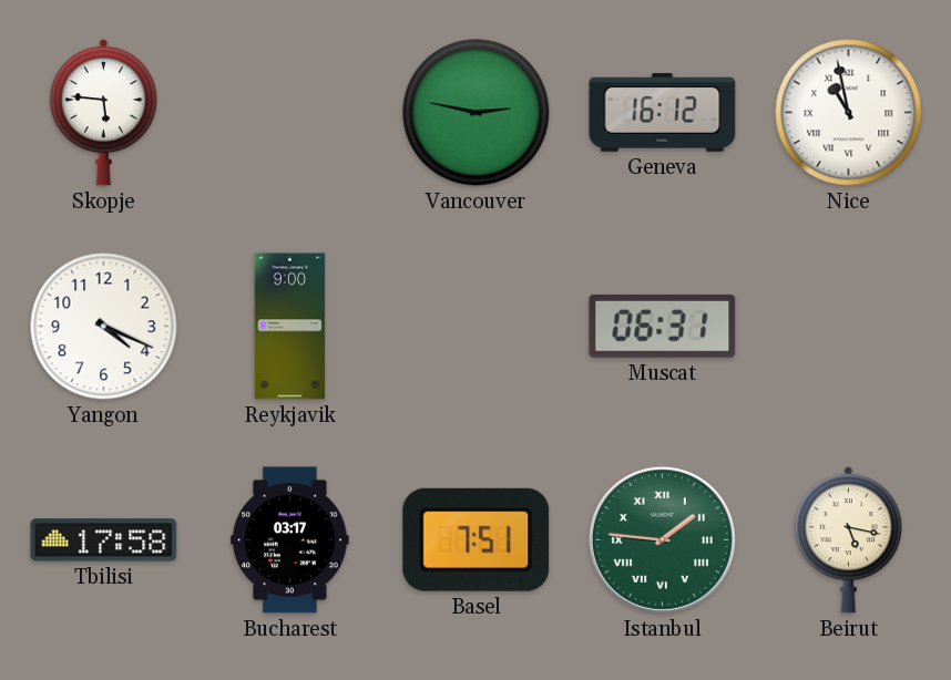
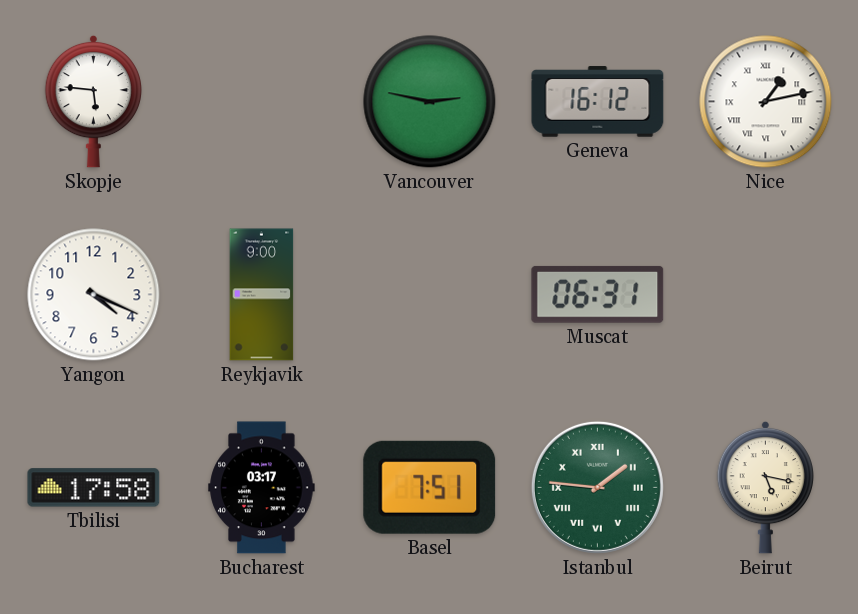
Nice: 10:58 -> 1:13 (766, 102)
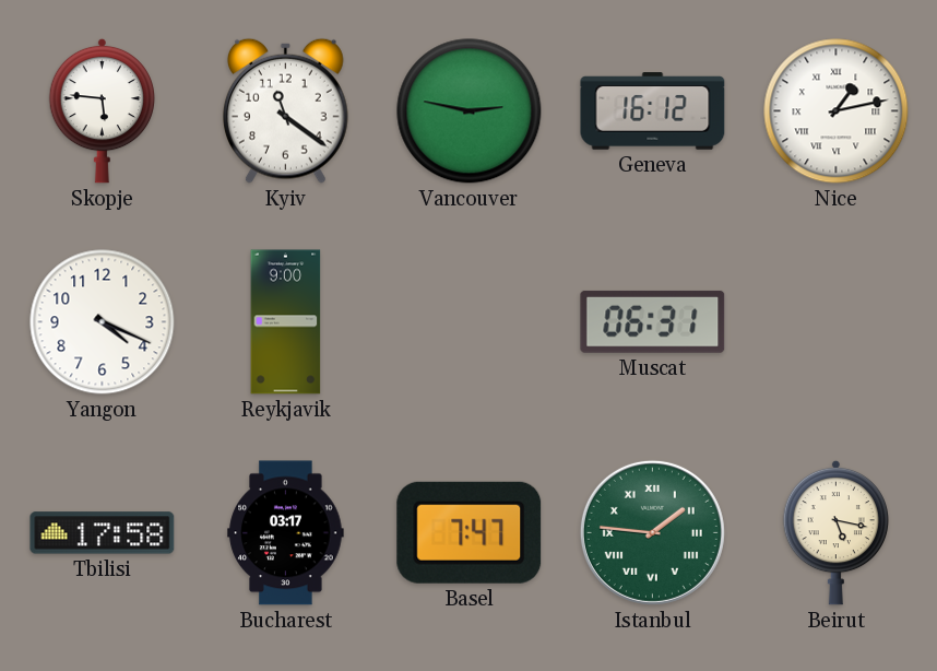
Kyiv: none -> 11:21 (285, 110)
Basel: 7:51 -> 7:47 (470, 532)
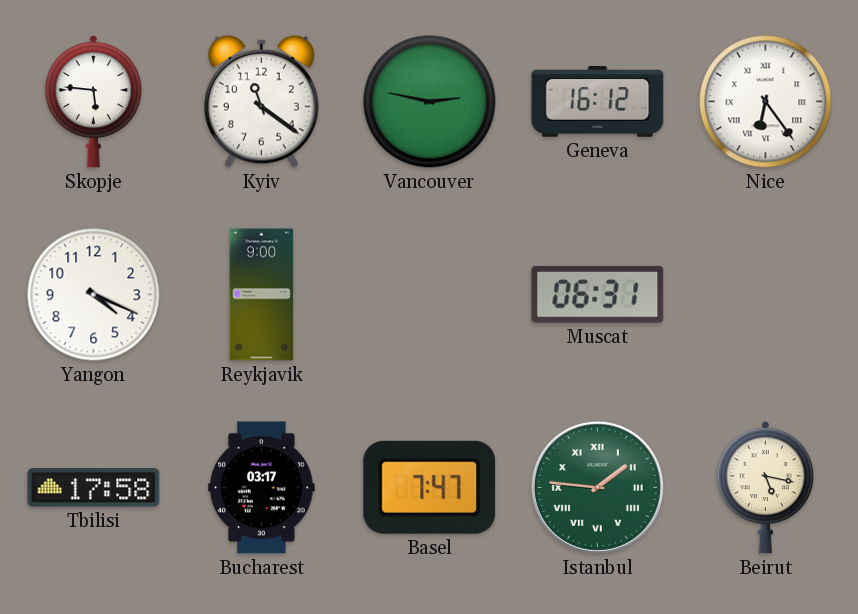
Nice: 1:13 -> 6:24 (766, 102)
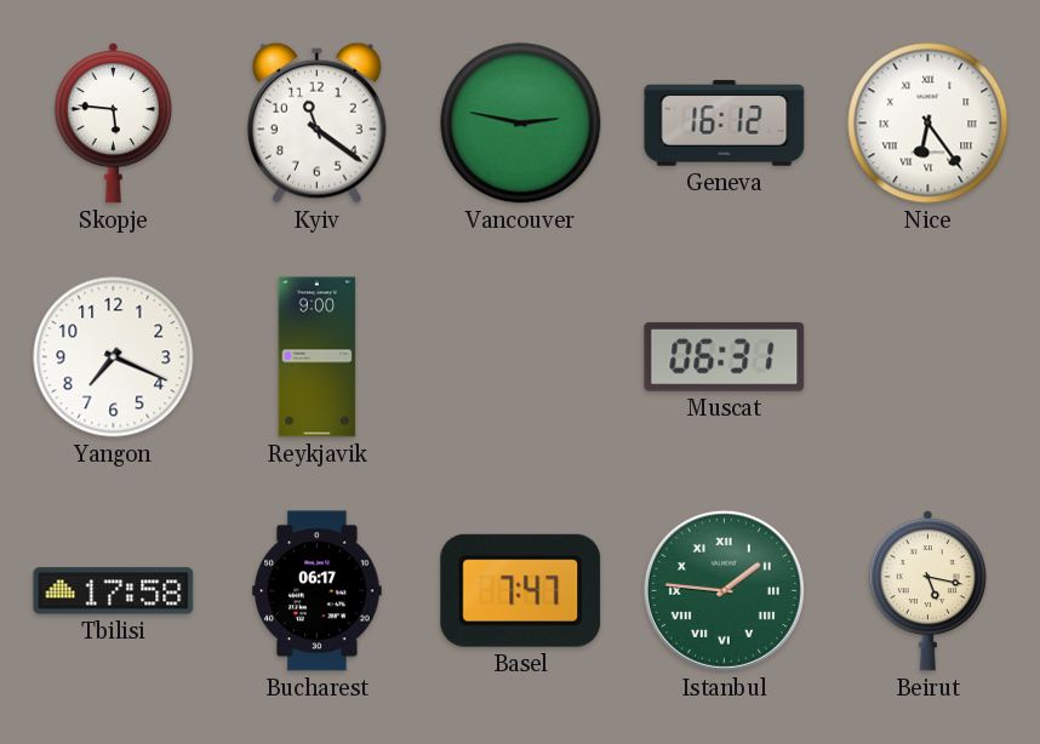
Yangon: 4:19 -> 7:19 (114, 357)
Bucharest: 03:17 -> 06:17 (318, 591)
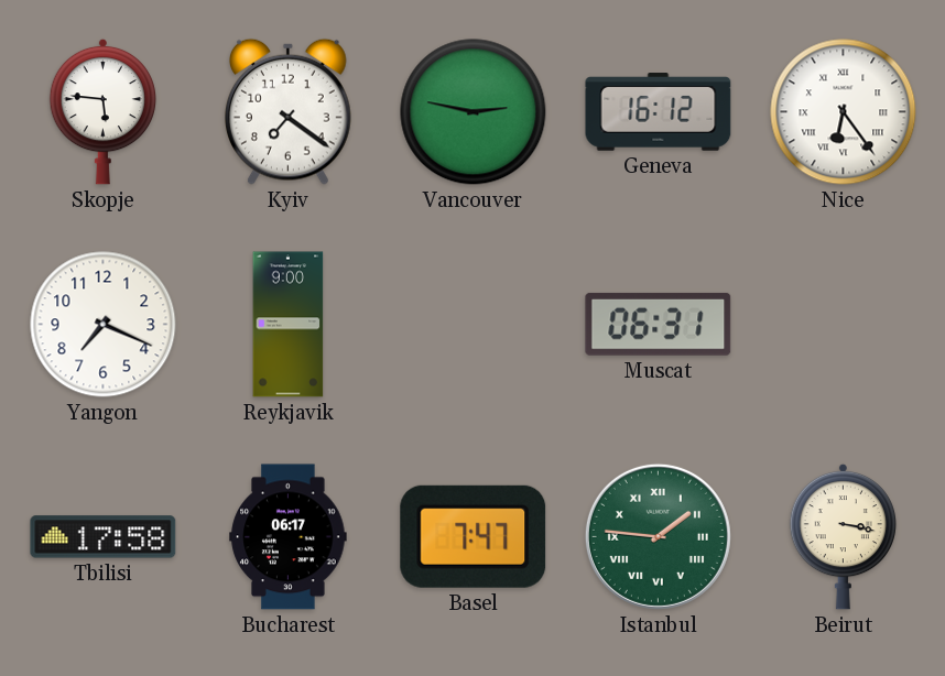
Kyiv: 11:21 -> 7:21 (287, 111)
Beirut: 5:17 -> 3:17 (843, 536)
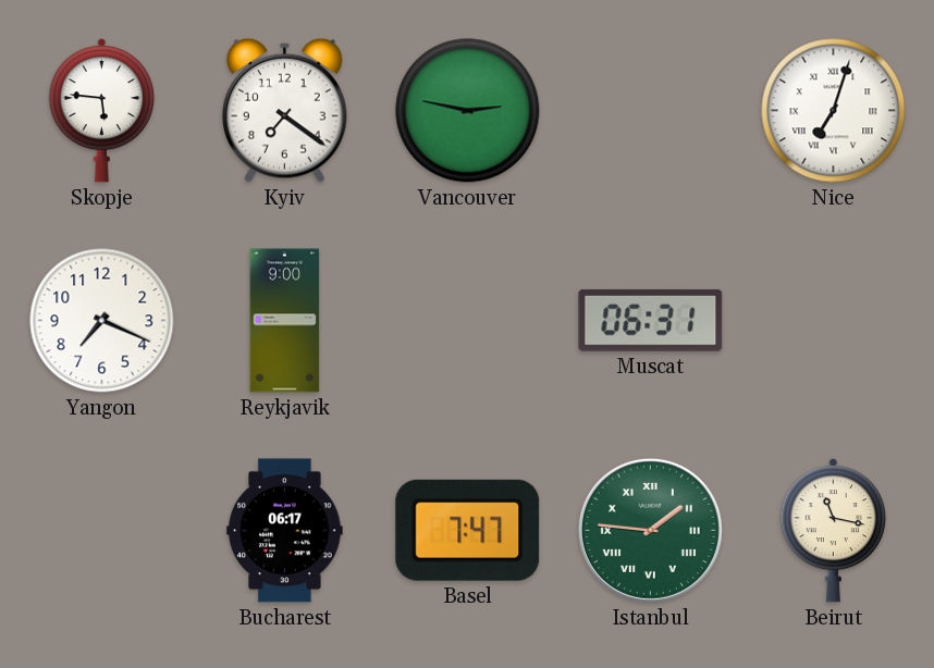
Geneva: 16:12 -> none (659, 112)
Nice: 6:24 -> 7:03 (834, 111)
Tbilisi: 17:58 -> none (104, 537)
Beirut: 3:17 -> 11:17 (833, 530)
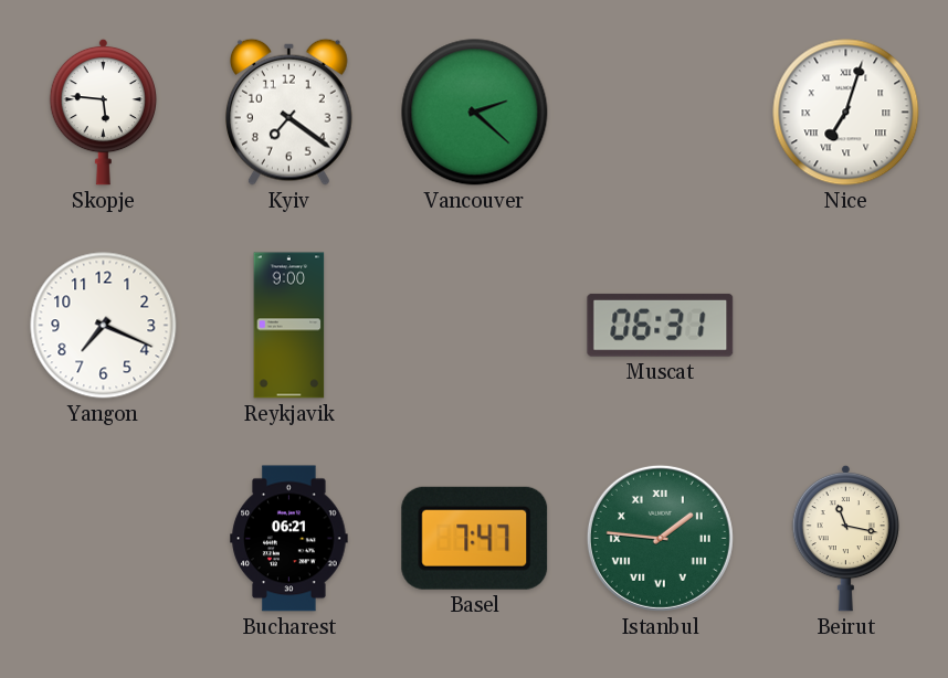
Vancouver: 2:47 -> 2:22 (475, 113)
Bucharest: 06:17 -> 06:21 (289, 539)
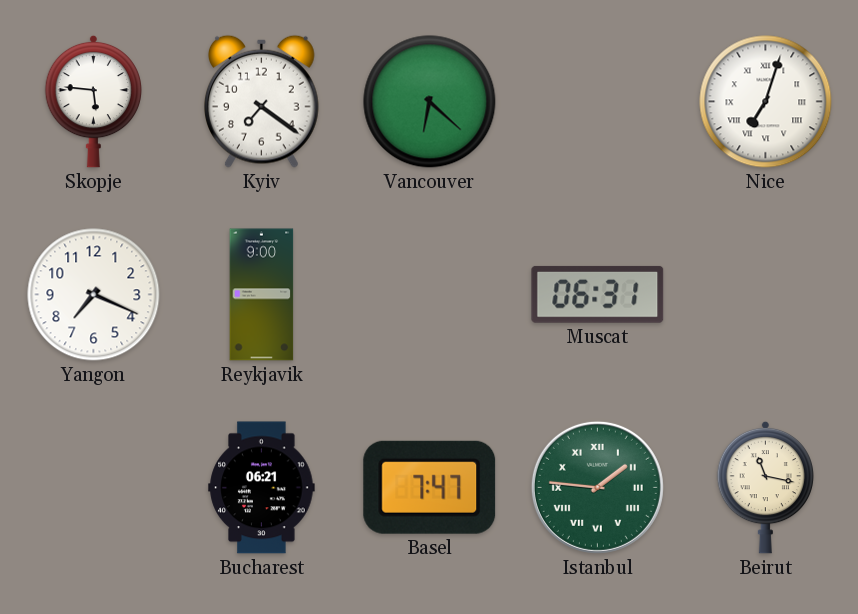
Vancouver: 2:22 -> 6:22 (430, 102)
